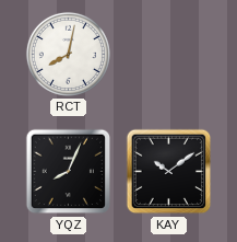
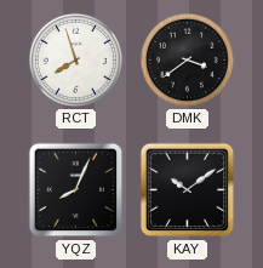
RCT: 8:02 -> 7:57 (75, 59)
DMK: none -> 3:39 (187, 59)
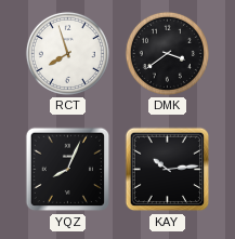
KAY: 10:09 -> 10:14 (168, 170)
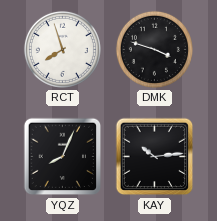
DMK: 3:39 -> 3:48 (154, 49)
